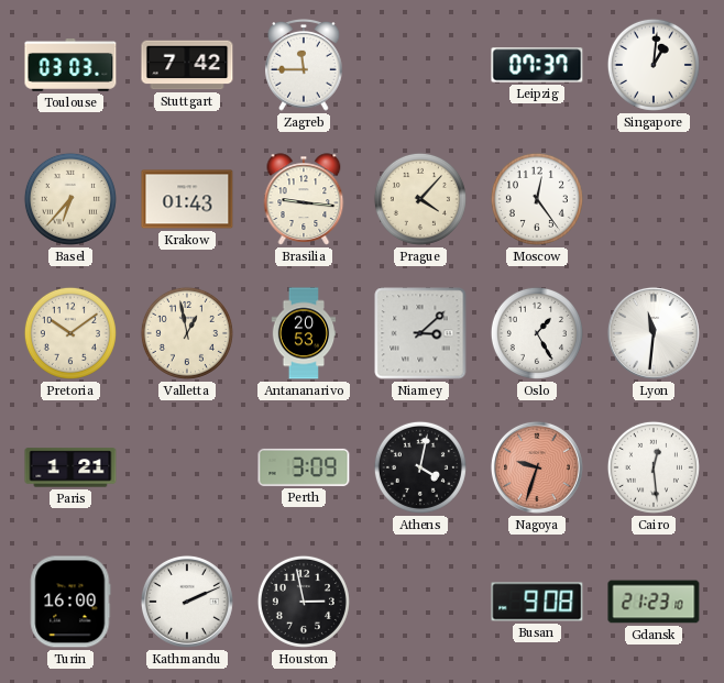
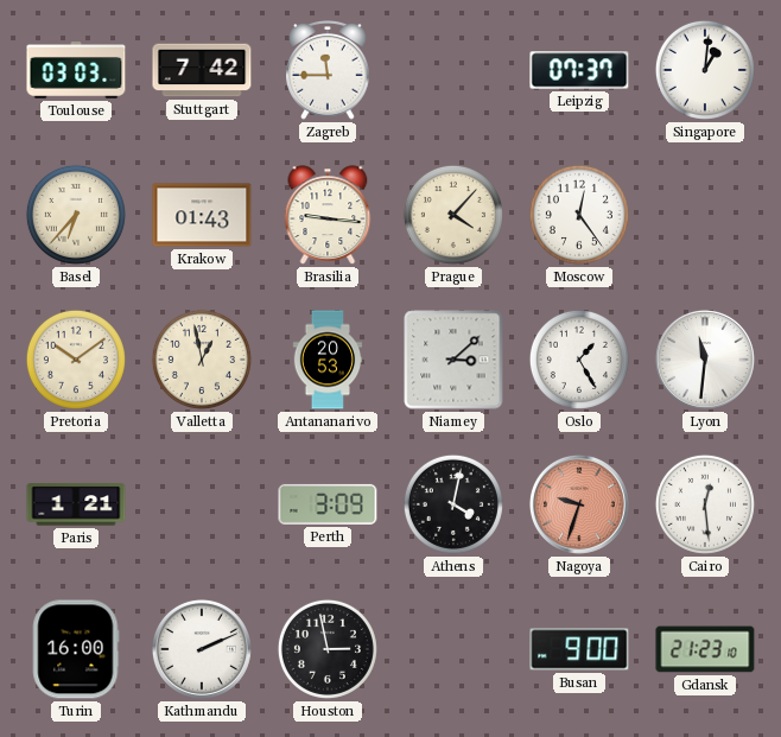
Busan: 9:08 -> 9:00 (579, 649)
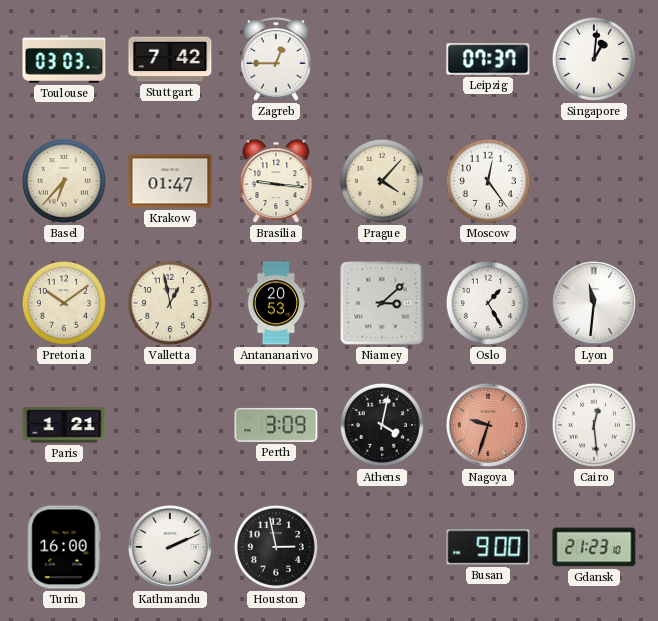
Zagreb: 11:45 -> 12:45 (276, 60)
Krakow: 01:43 -> 01:47 (170, 181)
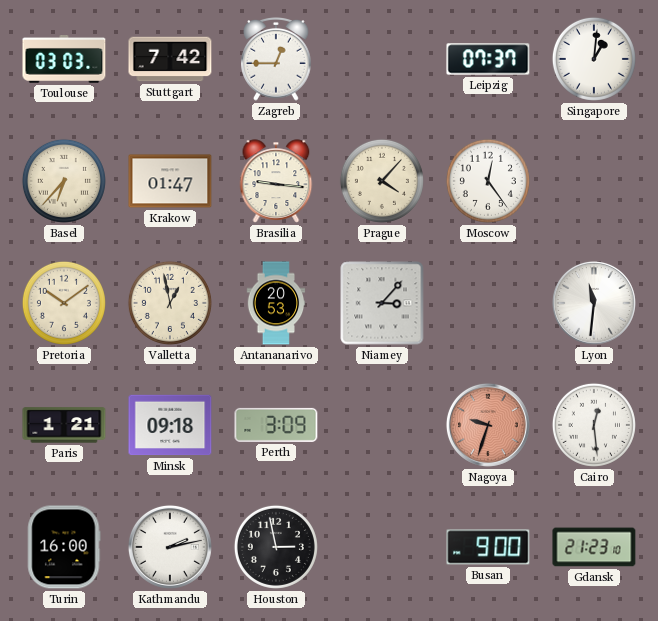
Niamey: 3:08 -> 3:07 (382, 303)
Oslo: 1:25 -> none (488, 303)
Minsk: none -> 09:18 (170, 425)
Athens: 4:02 -> none (382, 425)
Kathmandu: 2:11 -> 2:13 (170, 547)
